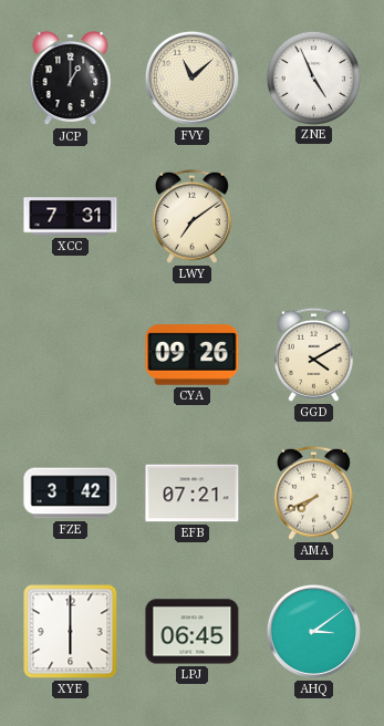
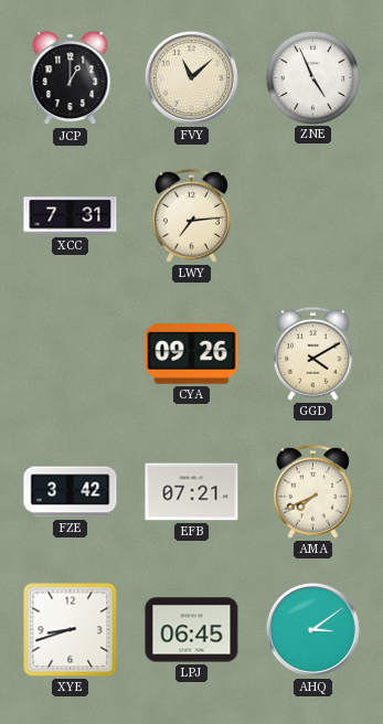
LWY: 7:09 -> 7:14 (191, 215)
XYE: 6:00 -> 8:42 (71, 630)
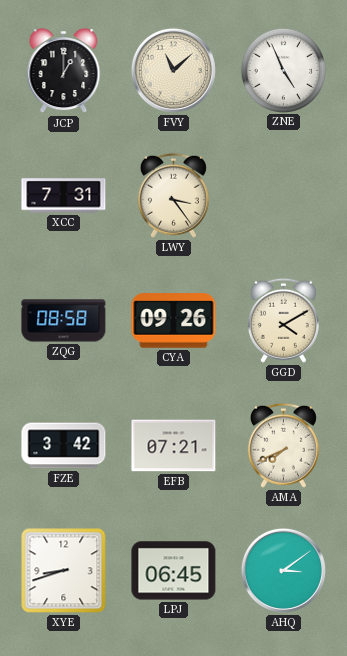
LWY: 7:14 -> 3:24 (173, 195)
ZQG: none -> 08:58 (64, 321)
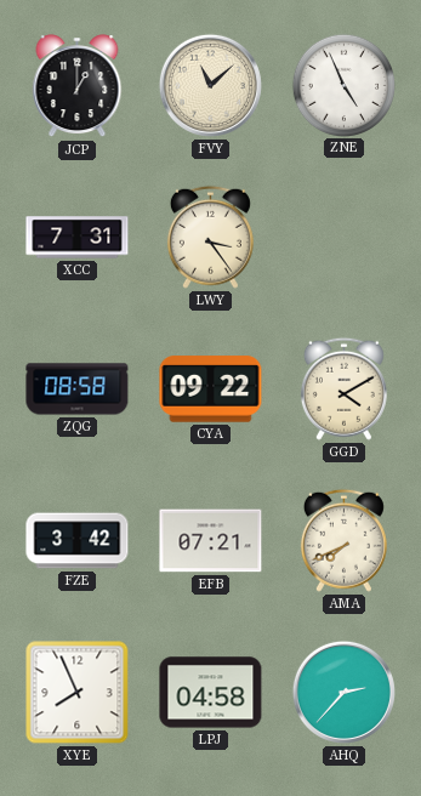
CYA: 09:26 -> 09:22 (211, 390)
XYE: 8:42 -> 7:56 (78, 693)
LPJ: 06:45 -> 04:58 (211, 693)
AHQ: 3:09 -> 2:37 (343, 692)
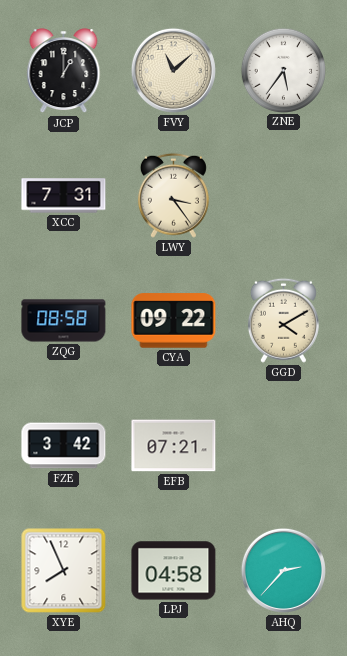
ZNE: 4:56 -> 5:36 (283, 70)
AMA: 7:41 -> none (343, 540)
